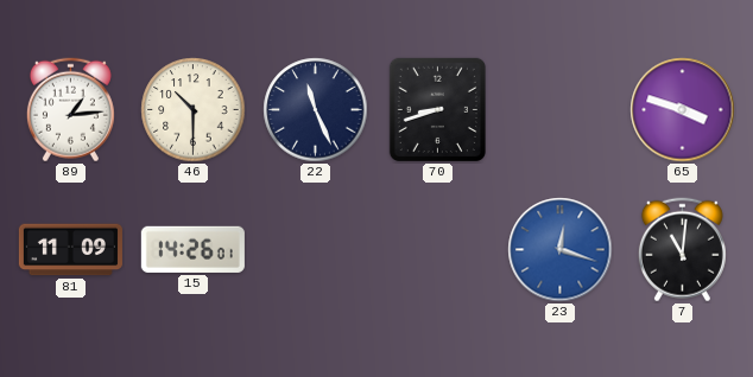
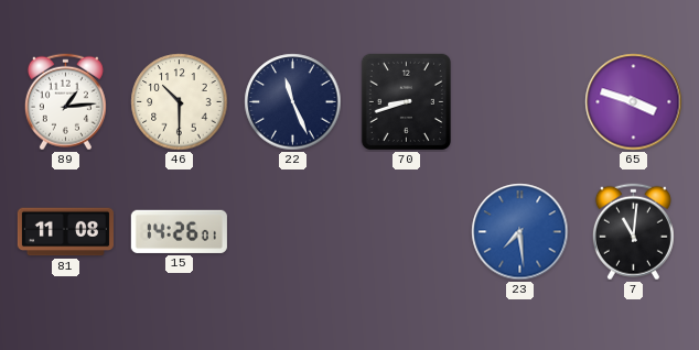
81: 11:09 -> 11:08 (65, 232)
23: 12:18 -> 7:29 (520, 232)
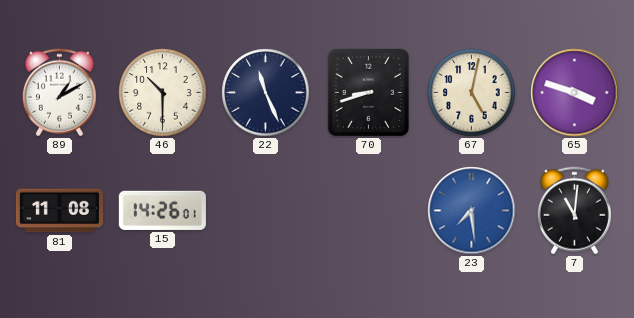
89: 1:14 -> 1:10 (59, 93)
67: none -> 5:02 (472, 93)
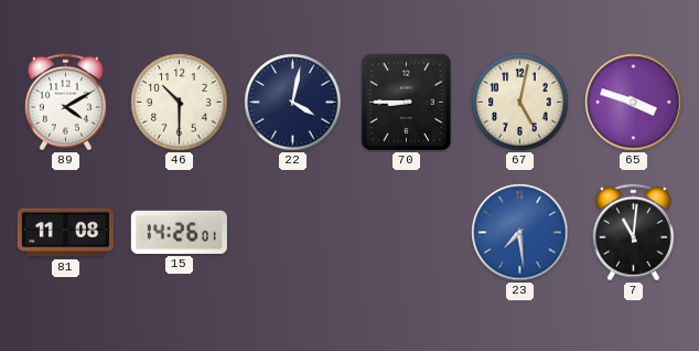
89: 1:10 -> 4:10 (65, 103)
22: 11:26 -> 4:02 (293, 103)
70: 8:42 -> 8:45 (406, 102)
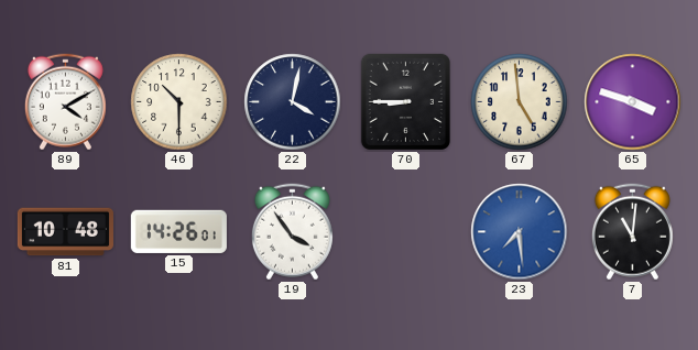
67: 5:02 -> 4:59 (520, 102)
81: 11:08 -> 10:48 (65, 232)
19: none -> 3:54 (292, 232)
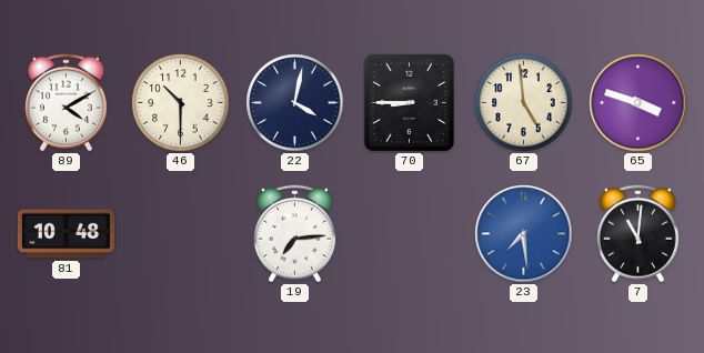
15: 14:26 -> none (178, 231)
19: 3:54 -> 7:14 (294, 234)
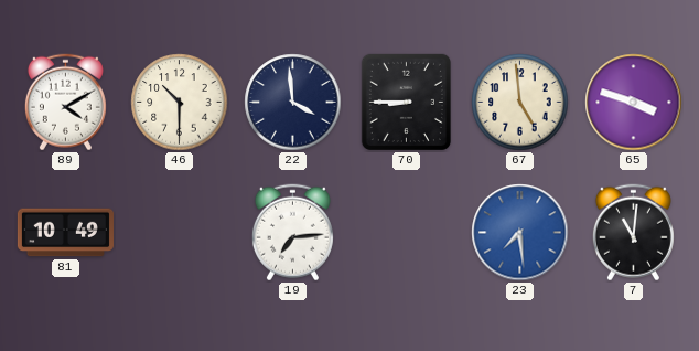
22: 4:02 -> 3:59 (293, 103)
81: 10:48 -> 10:49 (65, 233)
